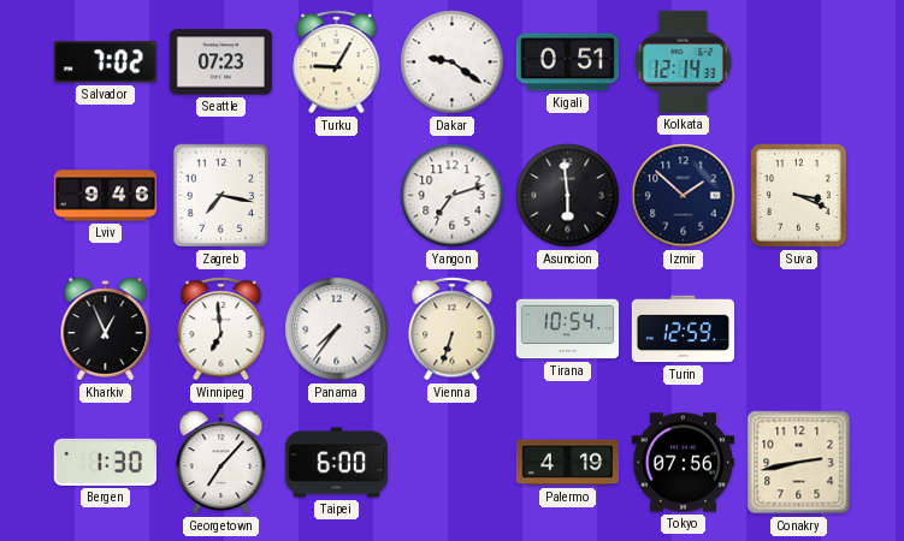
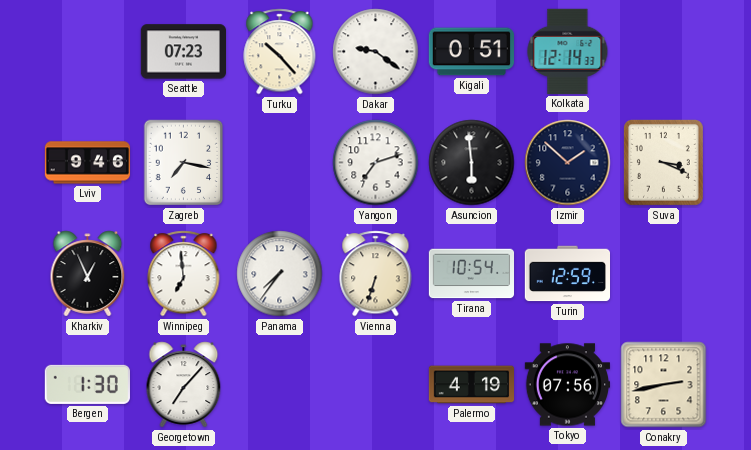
Salvador: 7:02 -> none (105, 63)
Turku: 9:05 -> 10:23 (280, 52)
Taipei: 6:00 -> none (336, 463)
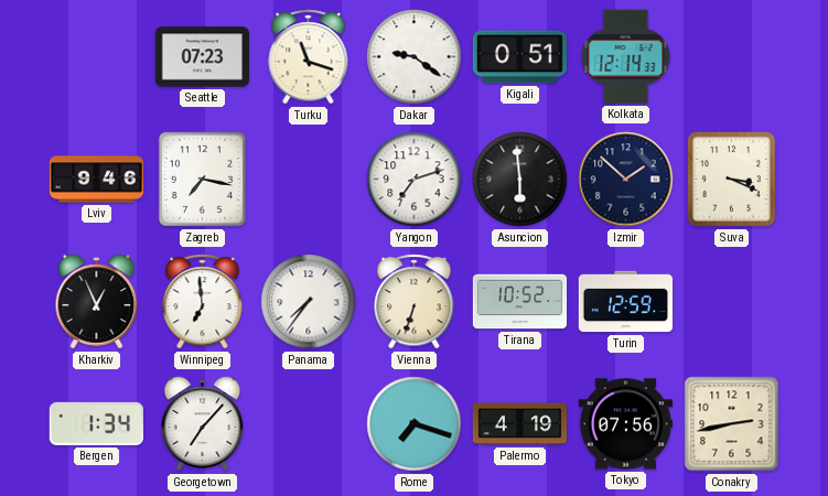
Turku: 10:23 -> 11:18 (309, 57)
Tirana: 10:54 -> 10:52 (520, 302)
Bergen: 1:30 -> 1:34 (96, 423)
Rome: none -> 7:18 (415, 424)
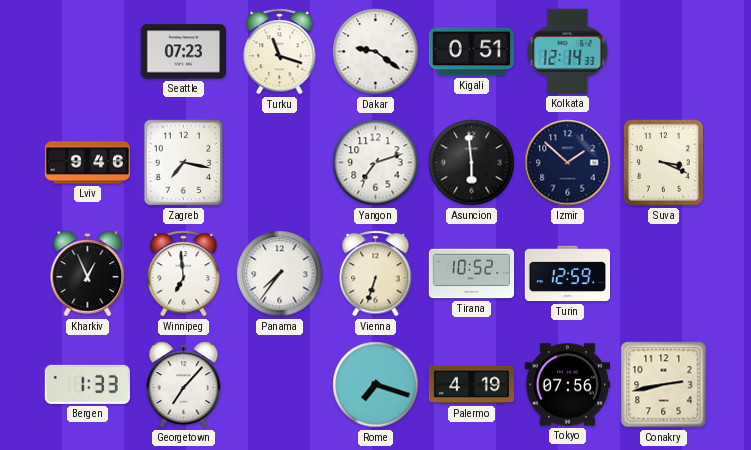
Bergen: 1:34 -> 1:33 (87, 384)
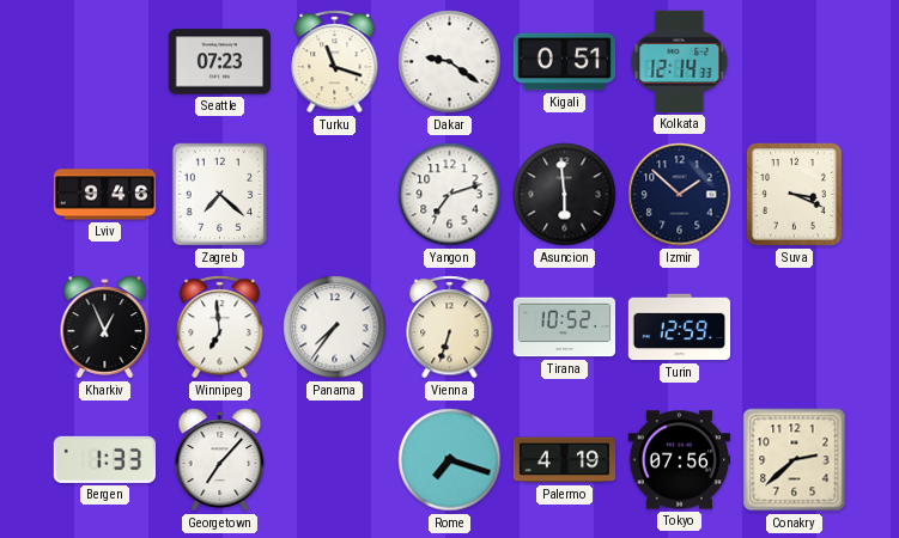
Zagreb: 7:17 -> 7:22 (220, 195)
Conakry: 2:43 -> 2:38 (795, 460)
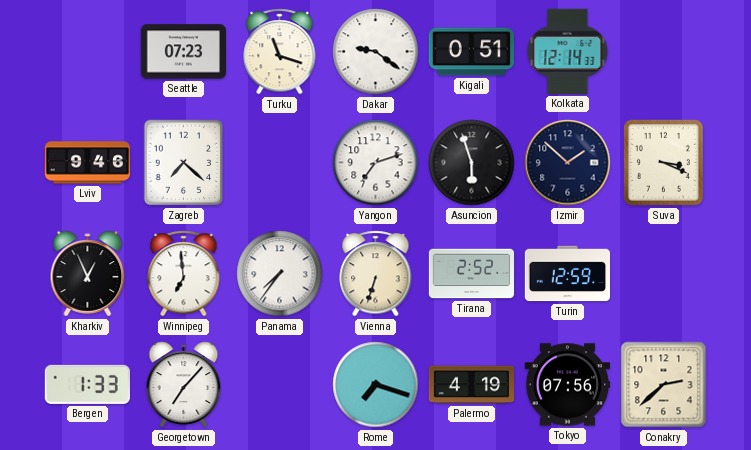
Asuncion: 5:59 -> 5:57 (472, 163)
Tirana: 10:52 -> 2:52 (472, 274)
